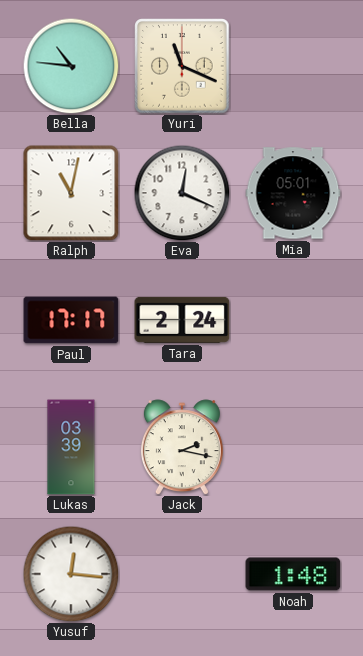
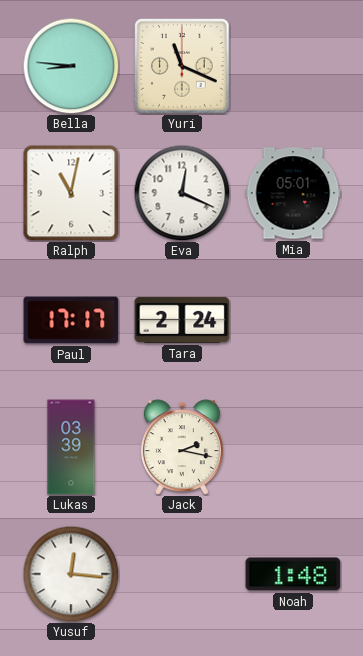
Bella: 10:46 -> 8:46 (71, 66)
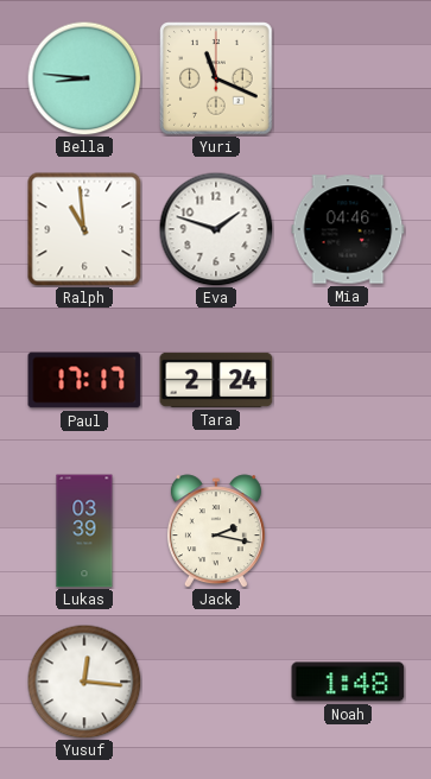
Ralph: 11:02 -> 10:59 (84, 229)
Eva: 12:19 -> 1:48 (216, 229)
Mia: 05:01 -> 04:46 (348, 229)
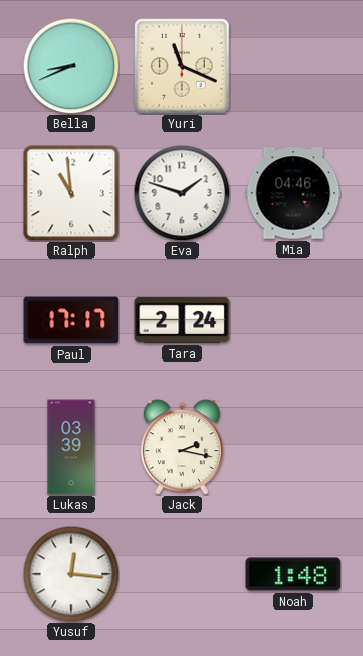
Bella: 8:46 -> 8:41 (71, 66)
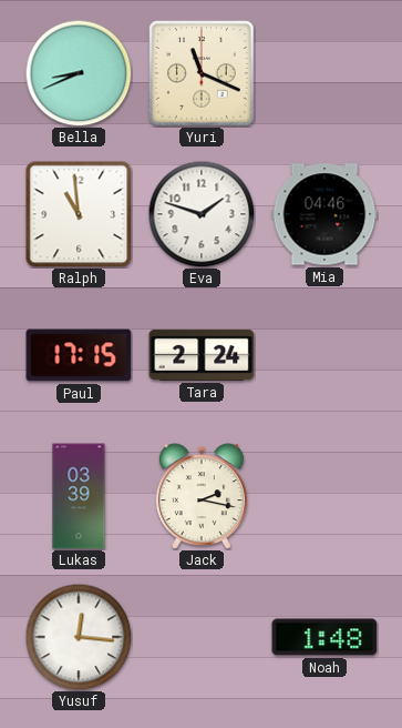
Paul: 17:17 -> 17:15 (79, 355)
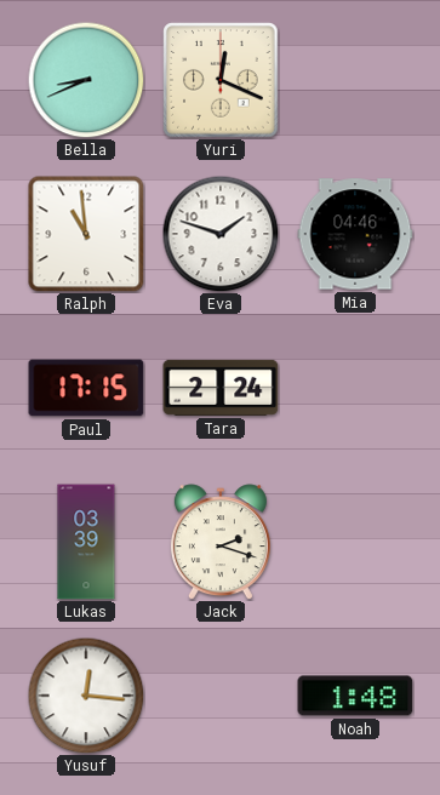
Yuri: 11:19 -> 12:19 (221, 80)
Jack: 2:17 -> 2:18 (221, 542)
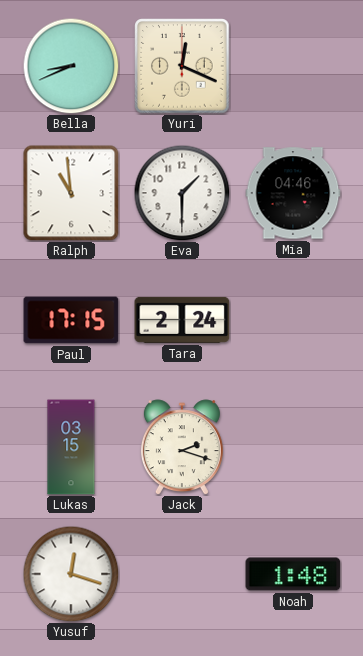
Eva: 1:48 -> 1:30 (182, 193)
Lukas: 03:39 -> 03:15 (71, 447)
Yusuf: 12:16 -> 12:18 (71, 574)
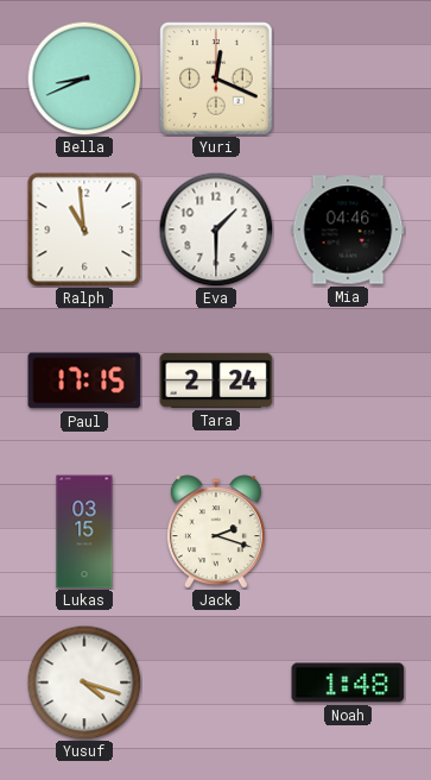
Yusuf: 12:18 -> 4:18 (84, 682)
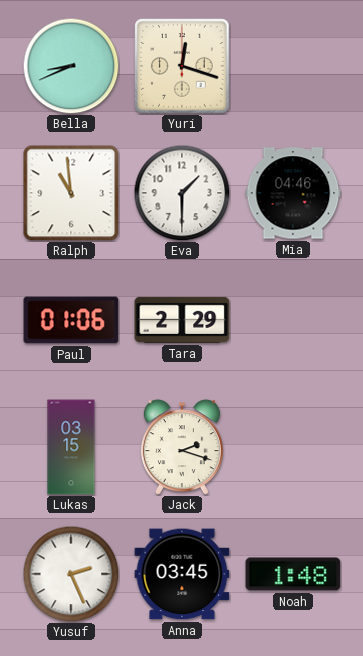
Yuri: 12:19 -> 12:18 (182, 66)
Paul: 17:15 -> 01:06 (71, 320)
Tara: 2:24 -> 2:29 (182, 320)
Yusuf: 4:18 -> 2:26 (71, 574)
Anna: none -> 03:45 (182, 574)
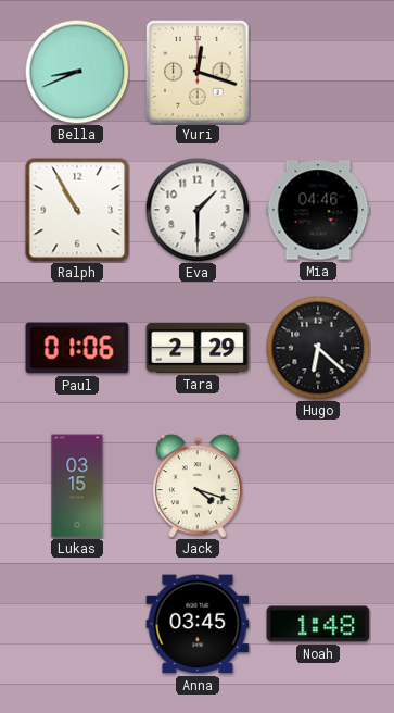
Ralph: 10:59 -> 10:55 (77, 210)
Hugo: none -> 6:22 (318, 348)
Jack: 2:18 -> 4:18 (198, 486)
Yusuf: 2:26 -> none (71, 574)
